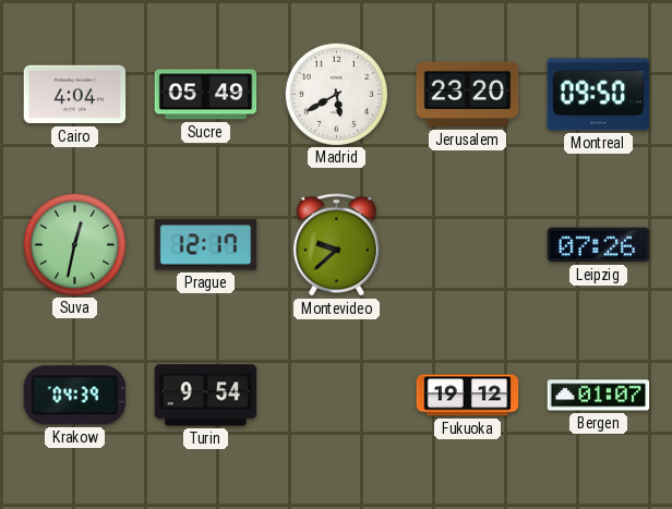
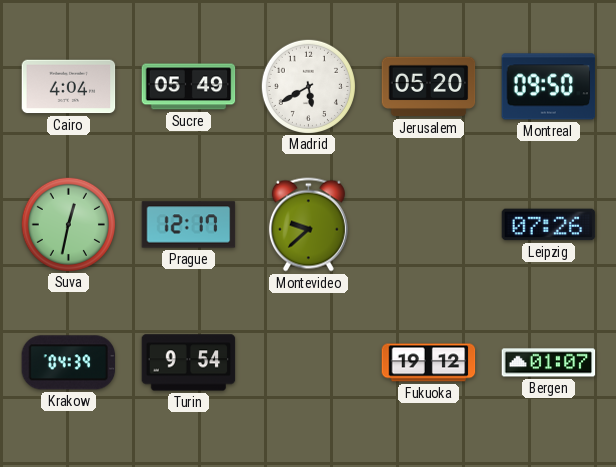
Jerusalem: 23:20 -> 05:20 (429, 87)
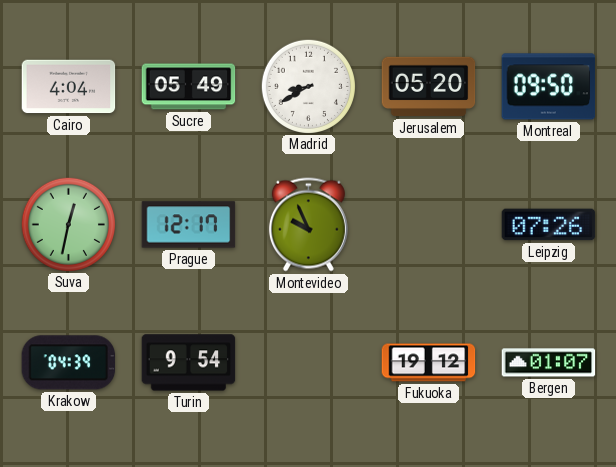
Madrid: 5:40 -> 8:40 (308, 86)
Montevideo: 9:38 -> 9:56 (308, 225)
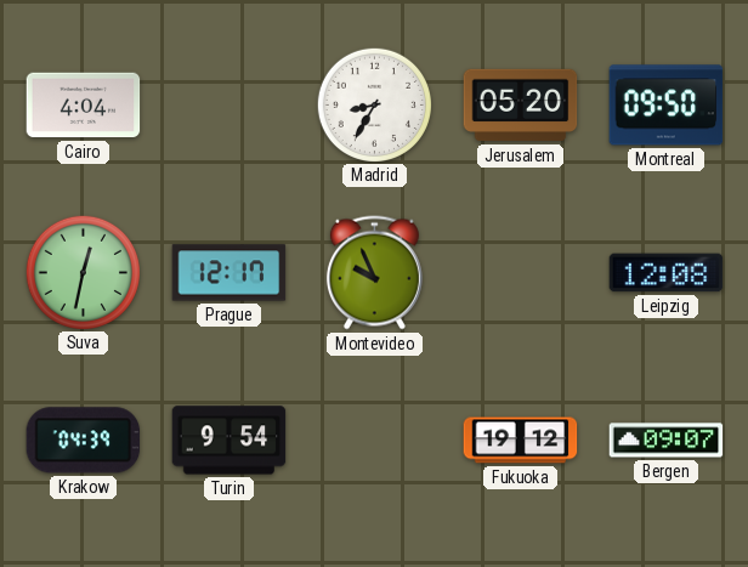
Sucre: 05:49 -> none (189, 87)
Madrid: 8:40 -> 8:35 (374, 104)
Leipzig: 07:26 -> 12:08 (667, 273)
Bergen: 01:07 -> 09:07 (667, 441)
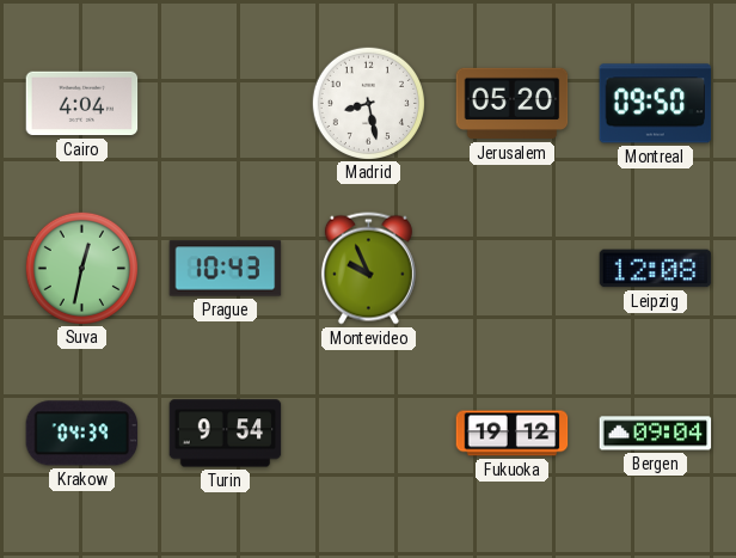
Madrid: 8:35 -> 8:28 (368, 103)
Prague: 12:17 -> 10:43 (226, 269)
Bergen: 09:07 -> 09:04 (656, 434)
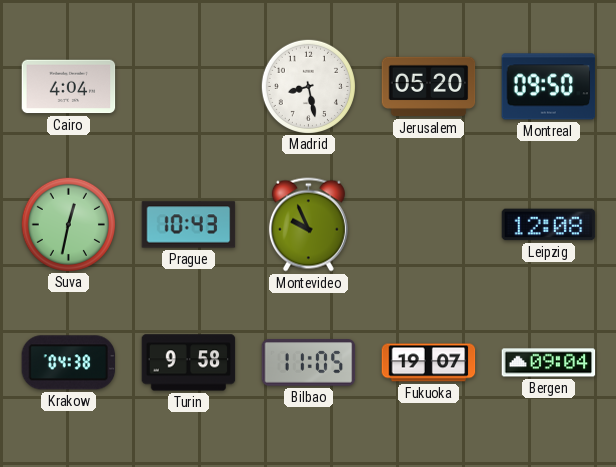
Krakow: 04:39 -> 04:38 (69, 363)
Turin: 9:54 -> 9:58 (189, 363)
Bilbao: none -> 11:05 (309, 363)
Fukuoka: 19:12 -> 19:07 (429, 363)
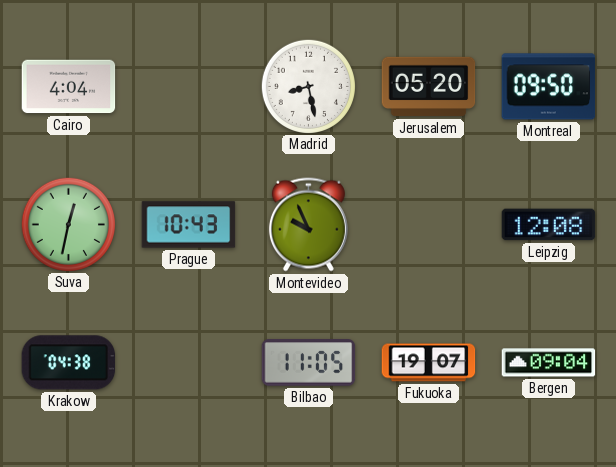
Turin: 9:58 -> none (189, 363)
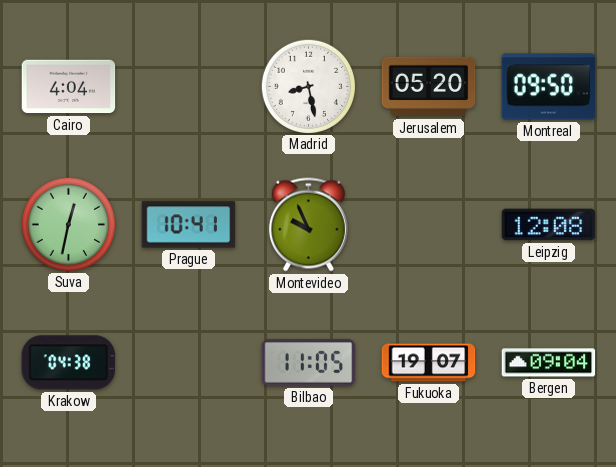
Prague: 10:43 -> 10:41 (189, 225)
